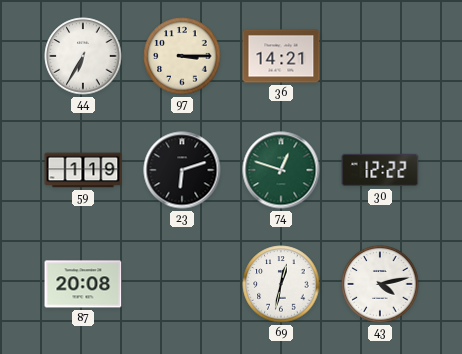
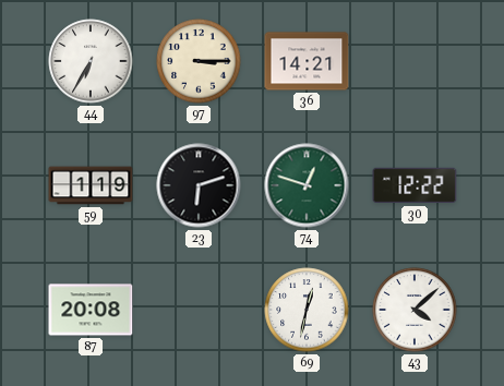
43: 4:13 -> 4:08 (415, 310)
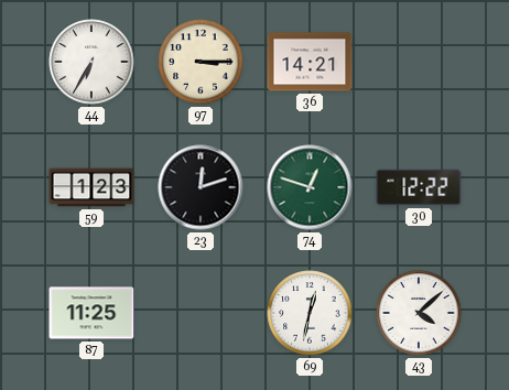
59: 1:19 -> 1:23 (91, 187)
23: 6:12 -> 12:12 (201, 187)
87: 20:08 -> 11:25 (91, 313)
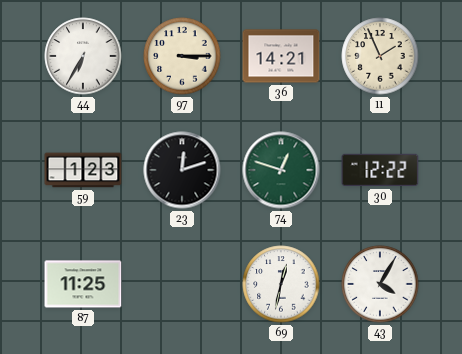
11: none -> 1:56 (380, 56)
43: 4:08 -> 4:05 (380, 284)
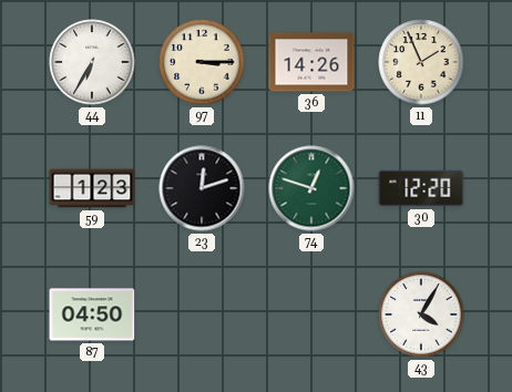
36: 14:21 -> 14:26 (311, 62)
30: 12:22 -> 12:20 (421, 188)
87: 11:25 -> 04:50 (92, 314)
69: 12:32 -> none (281, 284)
